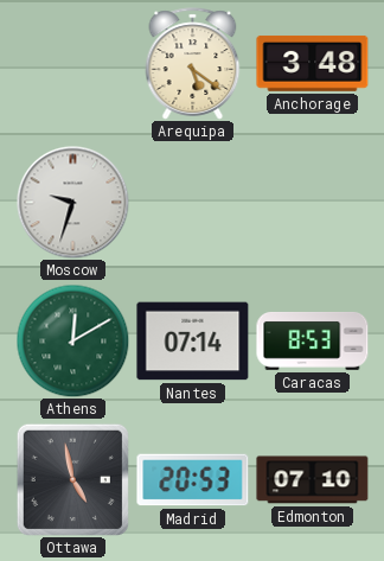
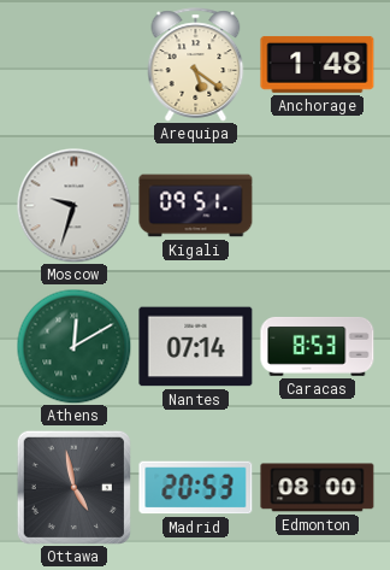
Anchorage: 3:48 -> 1:48 (318, 64)
Kigali: none -> 09:51 (196, 206)
Edmonton: 07:10 -> 08:00 (318, 488)
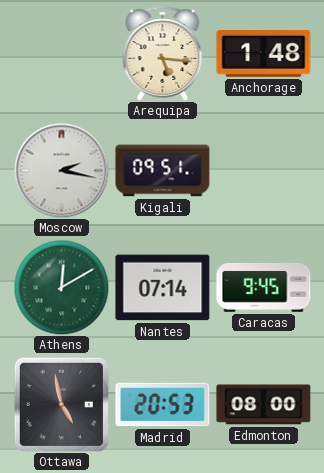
Arequipa: 5:21 -> 5:16 (163, 54)
Moscow: 9:33 -> 2:17 (61, 170)
Caracas: 8:53 -> 9:45 (264, 288)
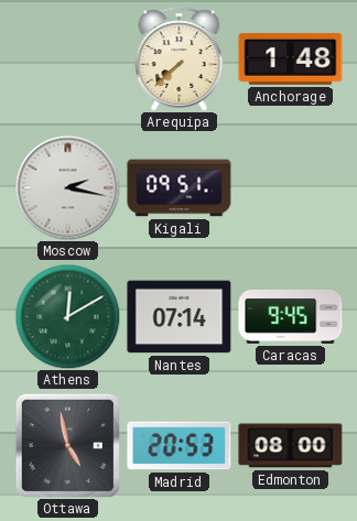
Arequipa: 5:16 -> 7:38 (180, 59)
